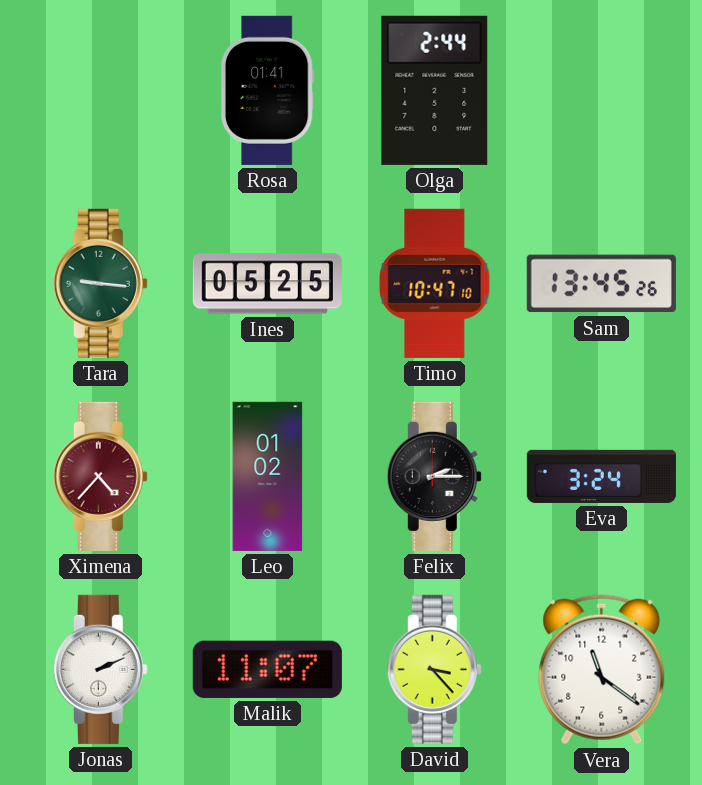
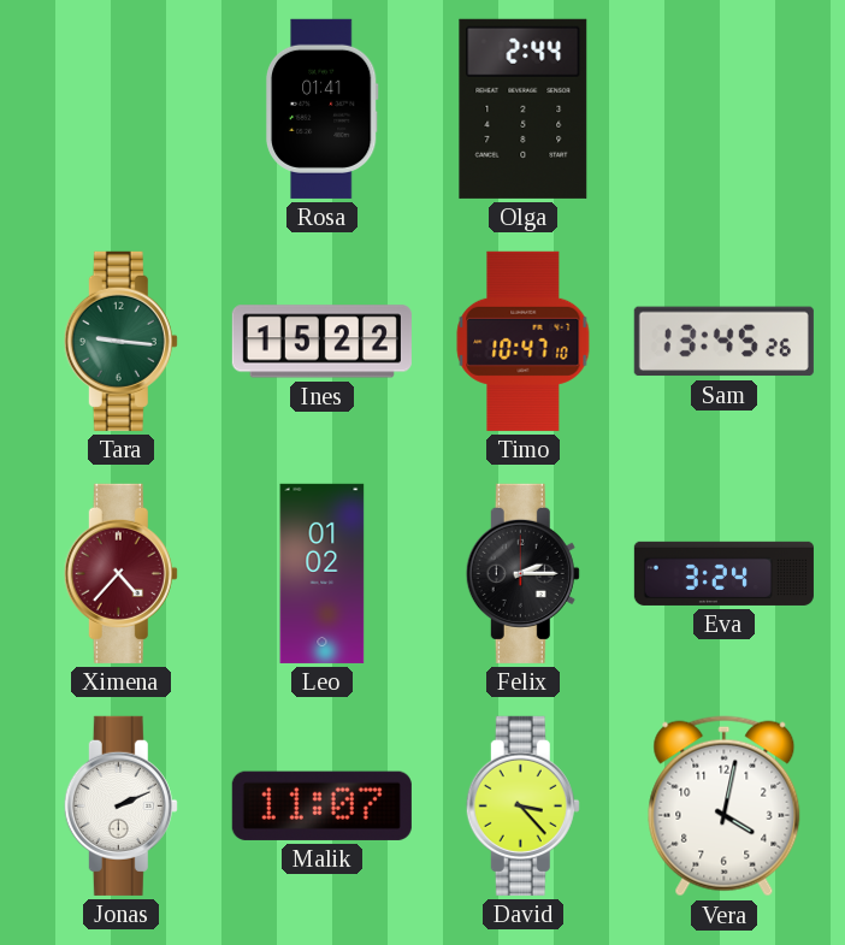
Ines: 05:25 -> 15:22 (321, 342)
Vera: 11:21 -> 4:02 (725, 807)
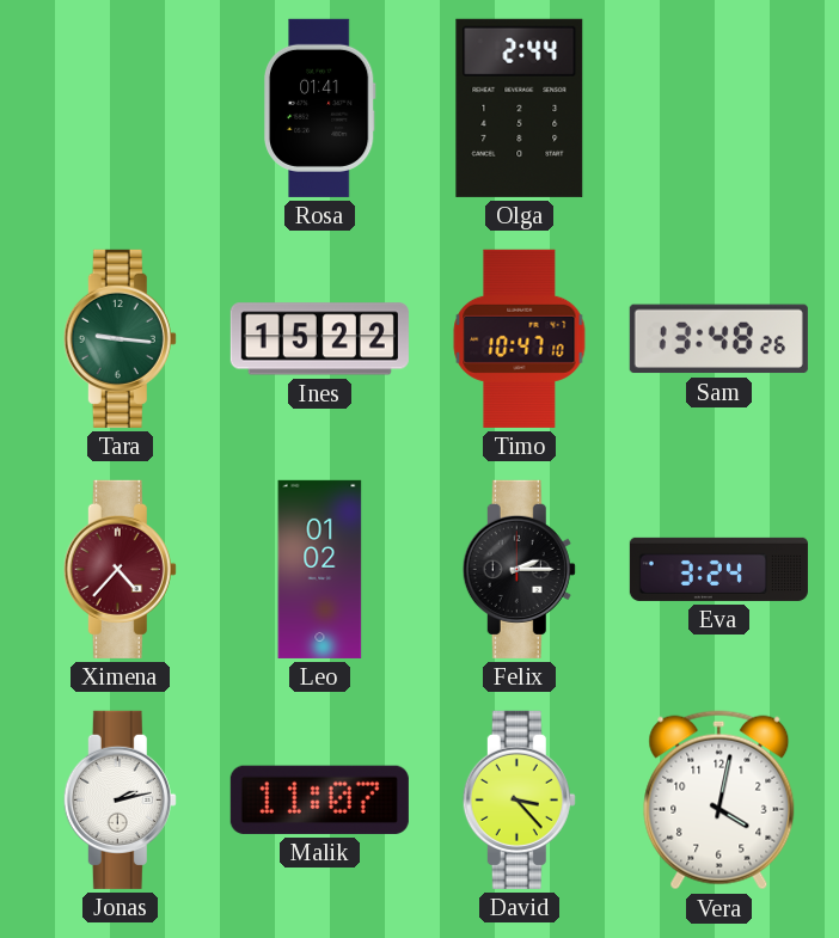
Sam: 13:45 -> 13:48 (718, 339)
Jonas: 2:11 -> 2:13 (120, 799)
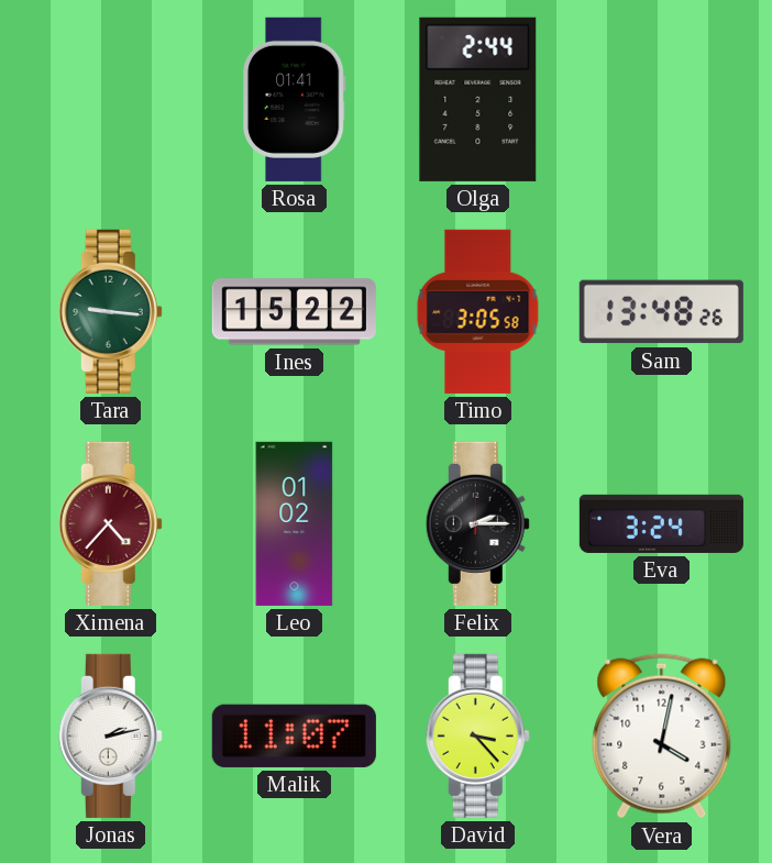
Timo: 10:47 -> 3:05 (478, 311)
